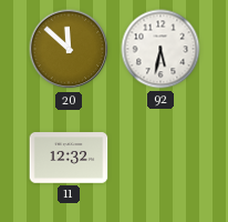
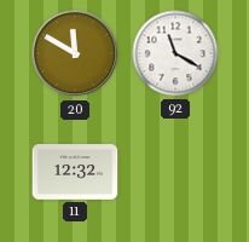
20: 11:52 -> 11:50 (75, 53)
92: 5:32 -> 11:20 (175, 53)
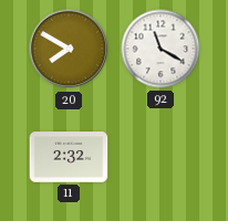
20: 11:50 -> 7:50 (69, 49)
11: 12:32 -> 2:32 (69, 157)
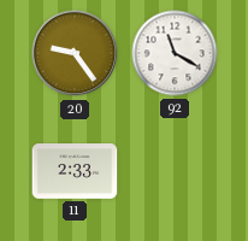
20: 7:50 -> 9:24 (75, 53)
11: 2:32 -> 2:33 (75, 171)
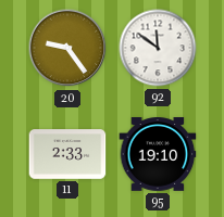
92: 11:20 -> 11:51 (158, 48)
95: none -> 19:10 (158, 155)
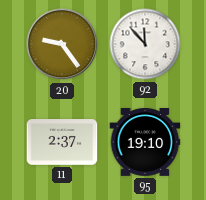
92: 11:51 -> 11:53 (145, 44)
11: 2:33 -> 2:37 (62, 142)
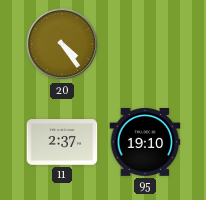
20: 9:24 -> 4:24 (62, 44)
92: 11:53 -> none (145, 44)
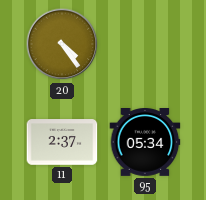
95: 19:10 -> 05:34 (145, 143)
